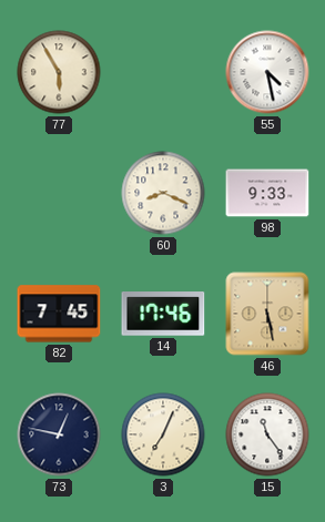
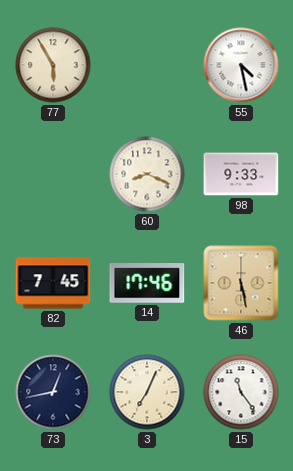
73: 12:47 -> 12:43 (53, 392)
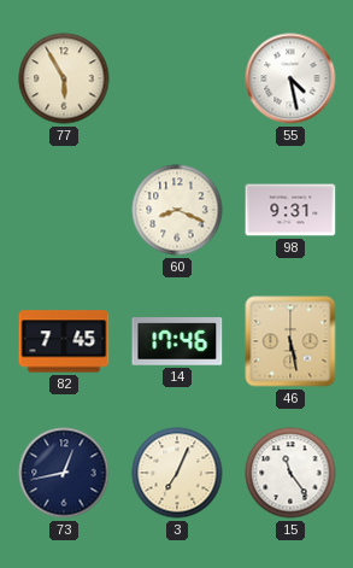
98: 9:33 -> 9:31 (290, 210)
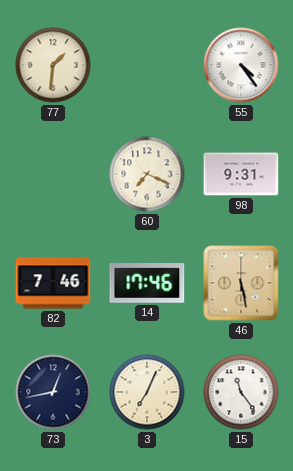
77: 5:55 -> 1:31 (53, 65)
55: 4:28 -> 4:24 (241, 65)
60: 8:19 -> 7:19 (147, 174)
82: 7:45 -> 7:46 (53, 283)
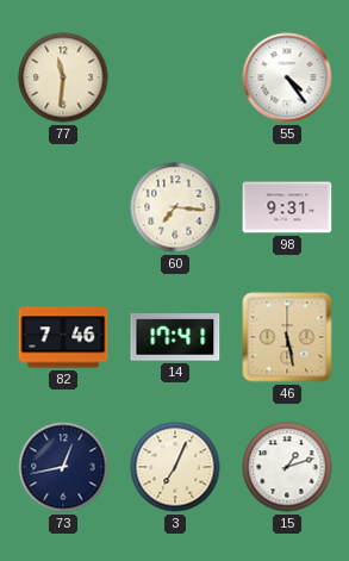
77: 1:31 -> 11:31 (63, 77)
60: 7:19 -> 7:16 (175, 207)
14: 17:46 -> 17:41 (175, 338)
15: 11:24 -> 1:12 (287, 467)
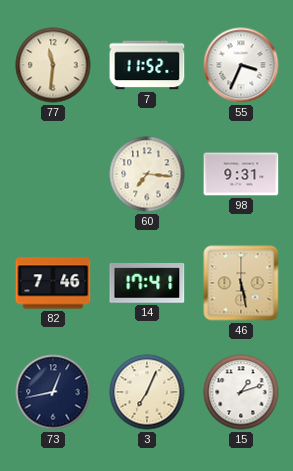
7: none -> 11:52 (147, 65)
55: 4:24 -> 3:34 (241, 65)
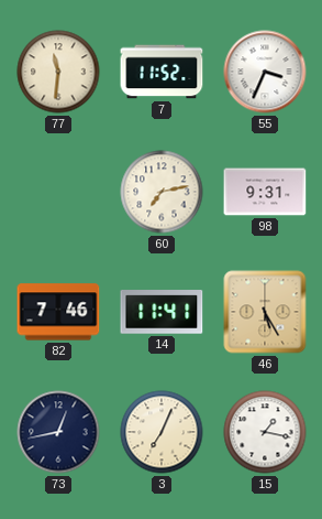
60: 7:16 -> 7:13 (162, 192)
14: 17:41 -> 11:41 (162, 313)
46: 5:28 -> 5:25 (265, 312)
15: 1:12 -> 1:17 (265, 432)
